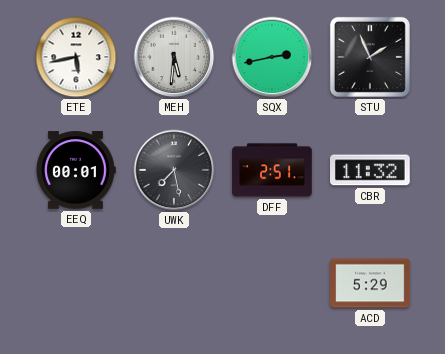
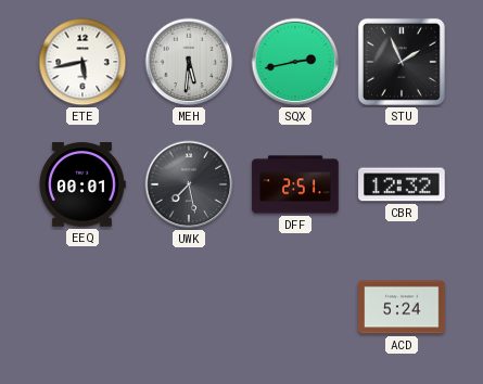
CBR: 11:32 -> 12:32 (402, 184)
ACD: 5:29 -> 5:24 (402, 307)
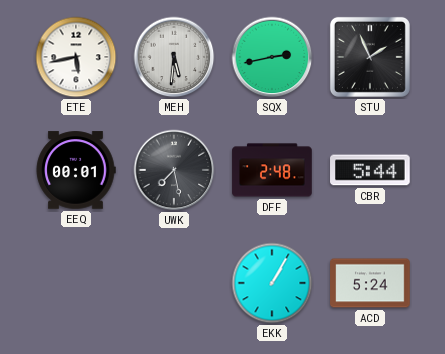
DFF: 2:51 -> 2:48 (272, 170)
CBR: 12:32 -> 5:44 (370, 170)
EKK: none -> 1:05 (272, 283)
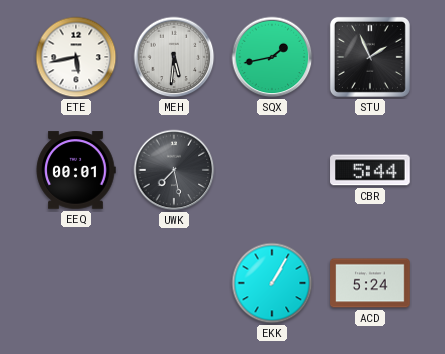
SQX: 2:43 -> 1:43 (272, 57)
DFF: 2:48 -> none (272, 170)
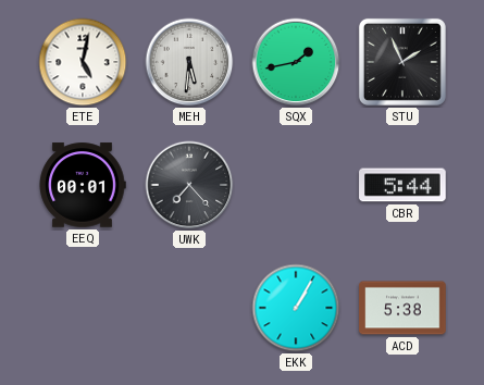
ETE: 5:43 -> 5:02 (83, 62)
UWK: 7:28 -> 7:23 (189, 185)
ACD: 5:24 -> 5:38 (402, 308)
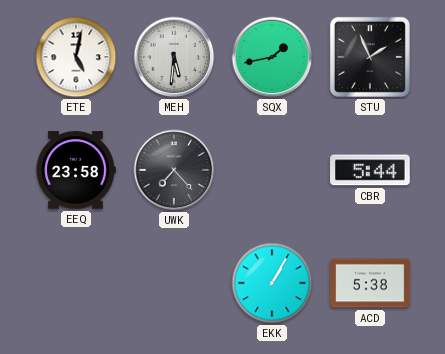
EEQ: 00:01 -> 23:58 (76, 170)
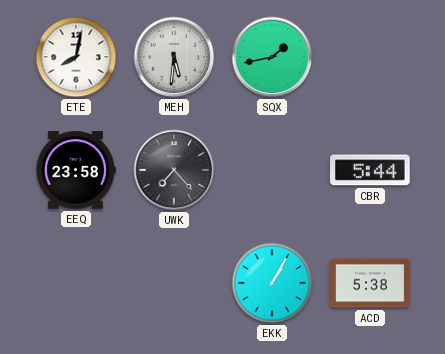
ETE: 5:02 -> 8:02 (76, 57)
STU: 1:56 -> none (370, 57)
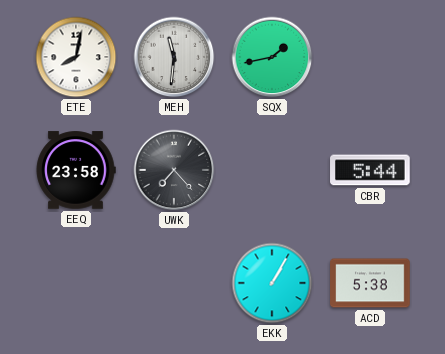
MEH: 5:31 -> 11:31 (174, 57)
